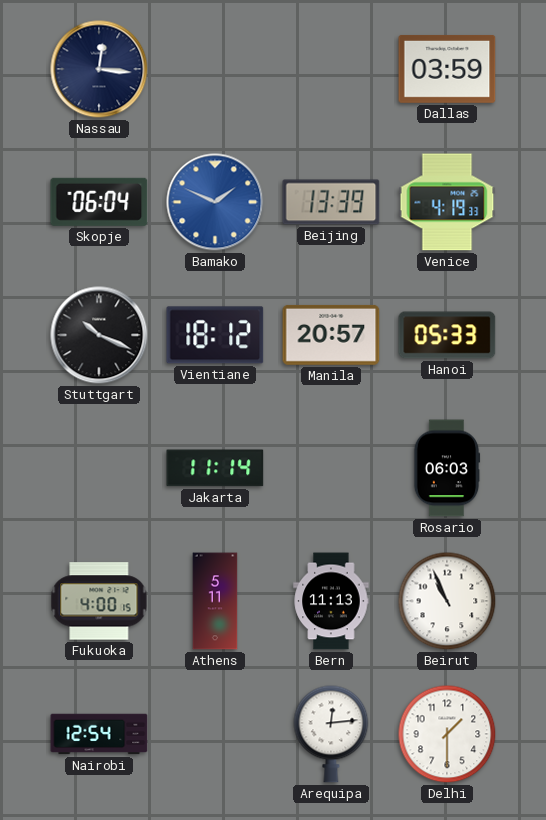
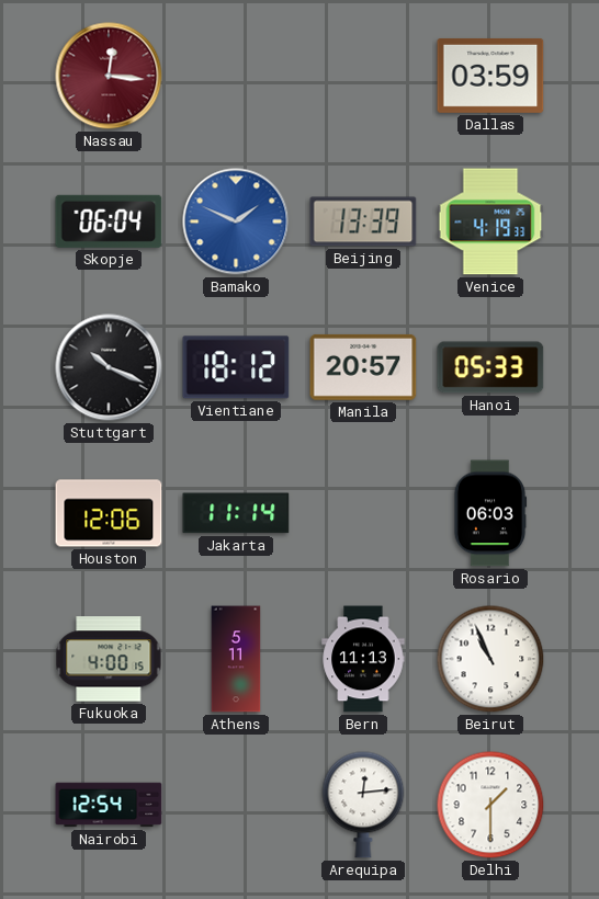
Nassau dial: navy -> burgundy (109, 76)
Houston: none -> 12:06 (109, 513)
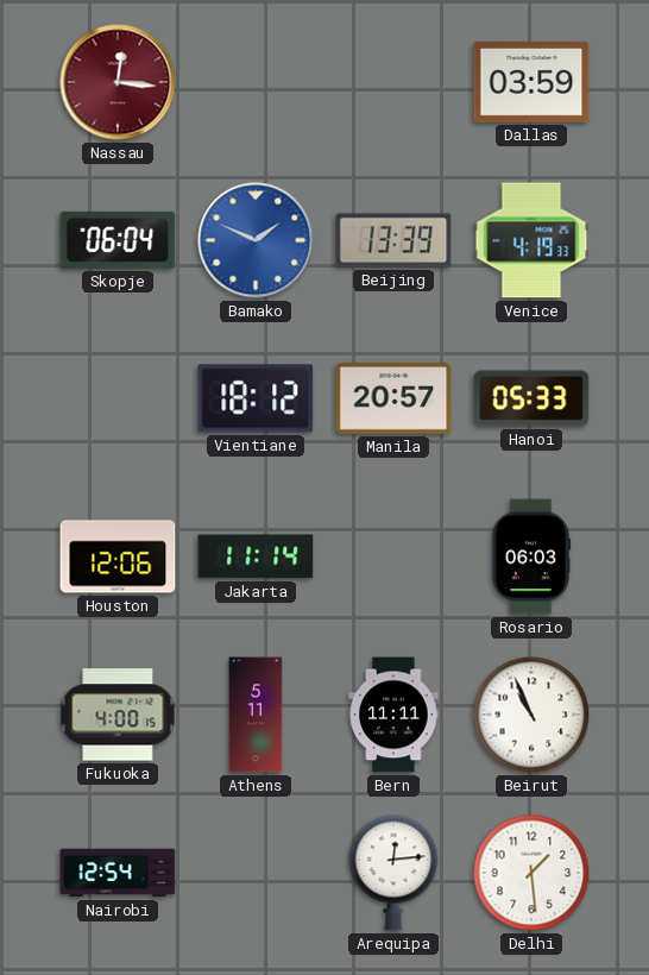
Stuttgart: 10:19 -> none (109, 367)
Bern: 11:13 -> 11:11 (393, 715)
Delhi: 1:30 -> 1:29 (531, 873)
